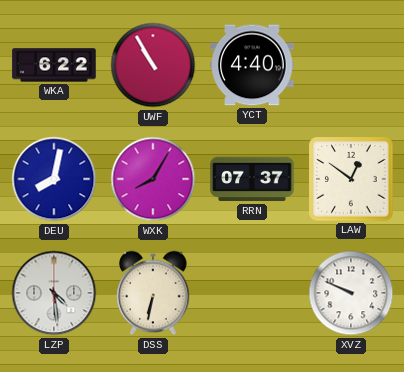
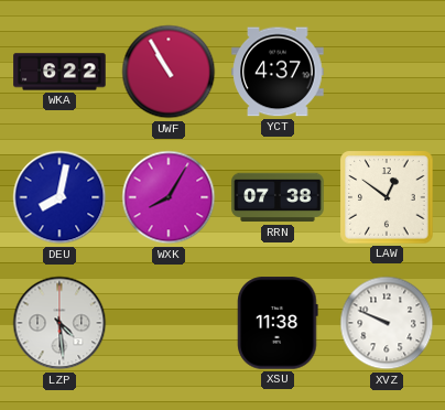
YCT: 4:40 -> 4:37 (278, 72)
RRN: 07:37 -> 07:38 (278, 197)
DSS: 6:32 -> none (153, 293)
XSU: none -> 11:38 (278, 323)
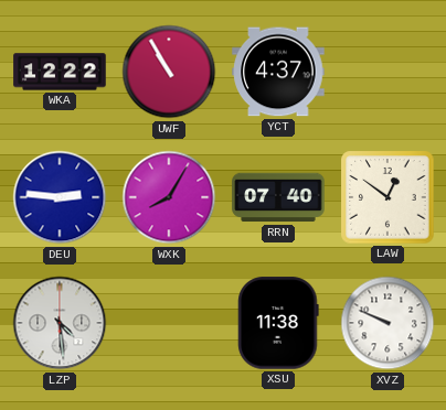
WKA: 6:22 -> 12:22 (60, 72)
DEU: 8:02 -> 2:46 (60, 197)
RRN: 07:38 -> 07:40 (278, 197)
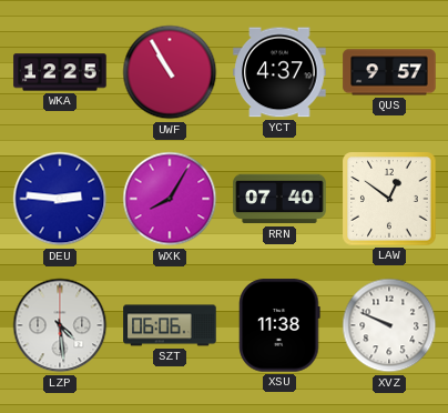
WKA: 12:22 -> 12:25 (60, 72)
QUS: none -> 9:57 (389, 72)
SZT: none -> 06:06 (170, 325)
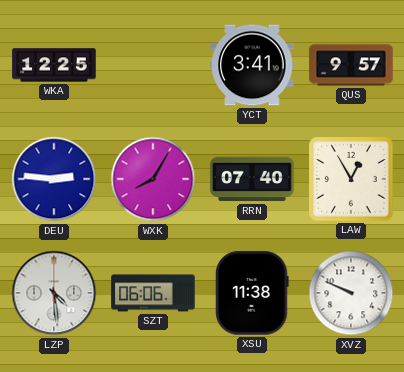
UWF: 10:55 -> none (170, 72)
YCT: 4:37 -> 3:41 (252, 65)
LAW: 12:51 -> 12:55 (351, 179)
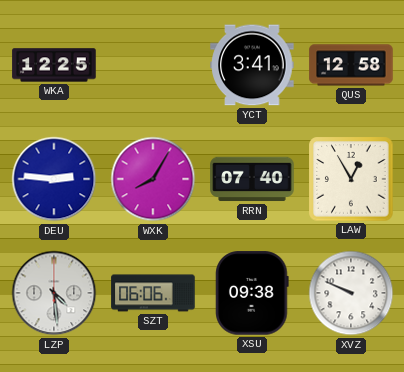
QUS: 9:57 -> 12:58 (351, 65)
XSU: 11:38 -> 09:38 (252, 293)
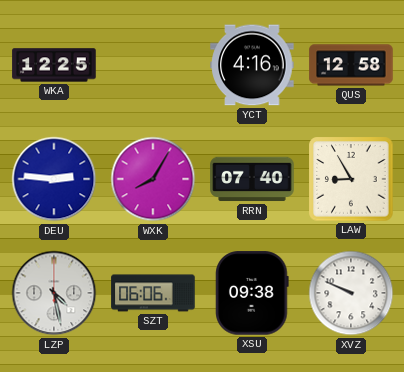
YCT: 3:41 -> 4:16 (252, 65)
LAW: 12:55 -> 8:55 (351, 179)
LZP: 4:29 -> 4:28 (54, 293)
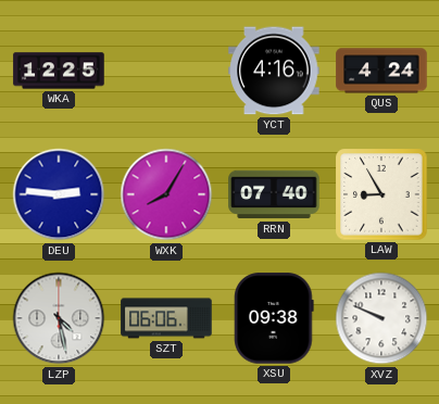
QUS: 12:58 -> 4:24 (381, 71)
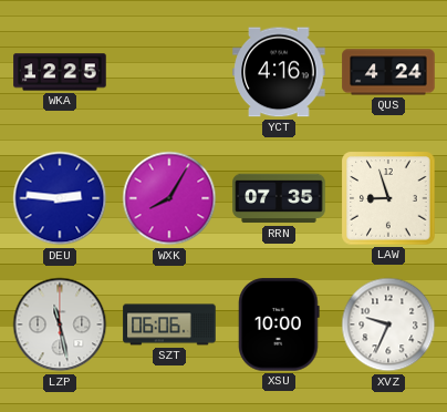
RRN: 07:40 -> 07:35 (279, 198)
LAW: 8:55 -> 8:57 (388, 198)
LZP: 4:28 -> 11:28 (60, 325)
XSU: 09:38 -> 10:00 (279, 325)
XVZ: 9:49 -> 9:34 (388, 325)
